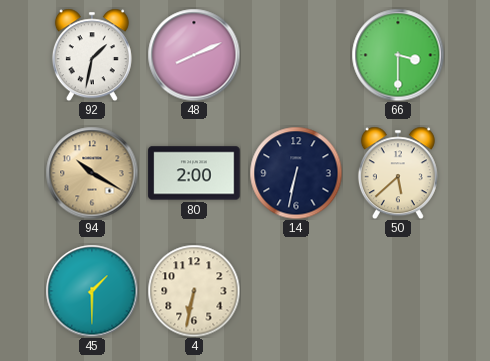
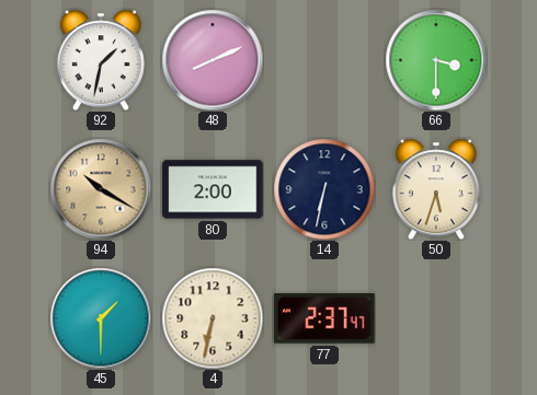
50: 5:38 -> 5:33 (436, 189)
77: none -> 2:37 (324, 318)
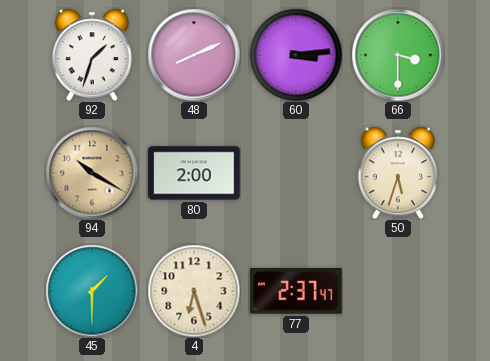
92: 1:32 -> 1:33 (92, 55)
60: none -> 3:14 (296, 55)
14: 6:32 -> none (324, 189)
4: 6:32 -> 6:27 (194, 291)
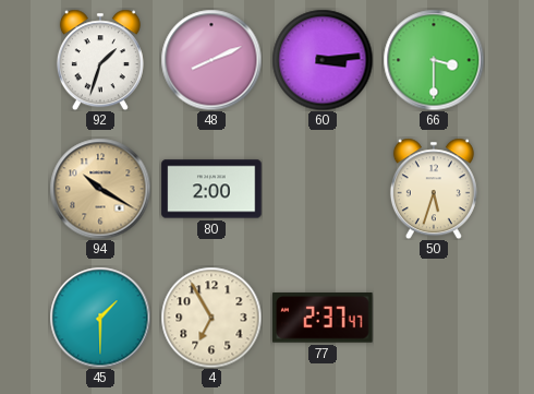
4: 6:27 -> 6:55 (211, 318)
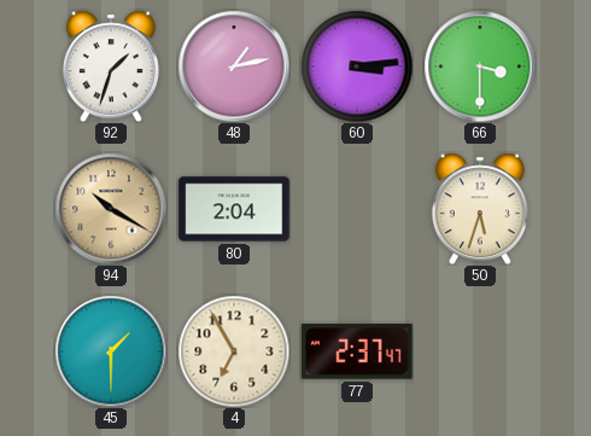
48: 8:11 -> 1:13 (234, 66)
80: 2:00 -> 2:04 (234, 209)
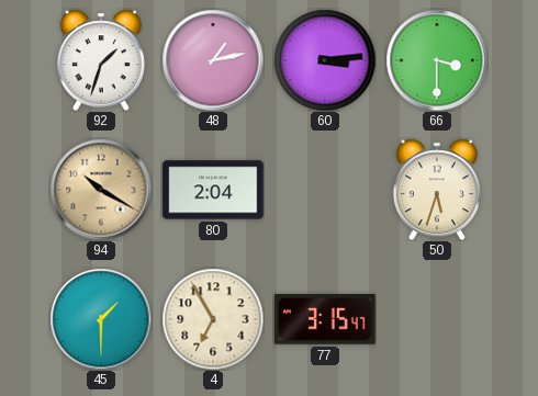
77: 2:37 -> 3:15 (325, 319)
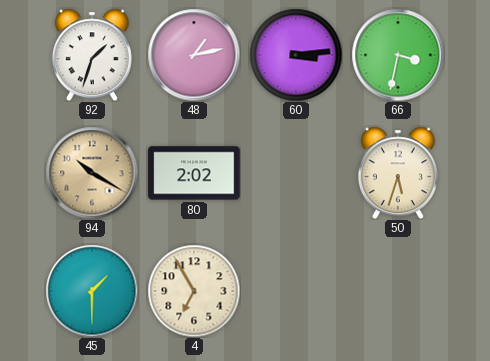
66: 3:30 -> 3:32 (398, 55)
80: 2:04 -> 2:02 (194, 173)
77: 3:15 -> none (325, 319)
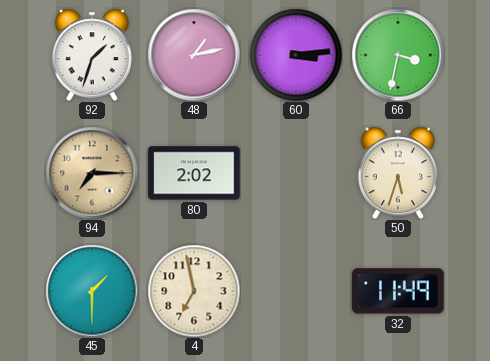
94: 10:20 -> 7:15 (92, 173)
4: 6:55 -> 6:58 (194, 291)
32: none -> 11:49 (398, 291)
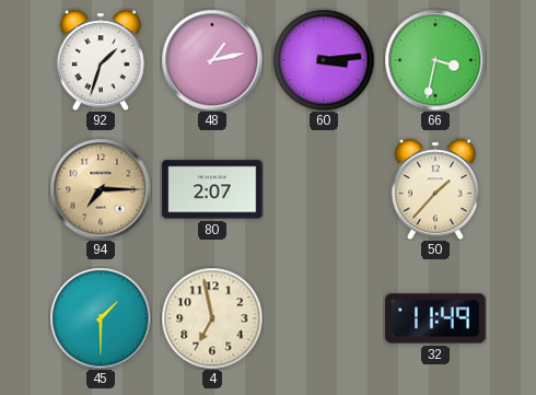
80: 2:02 -> 2:07 (212, 189)
50: 5:33 -> 1:37 (435, 189)
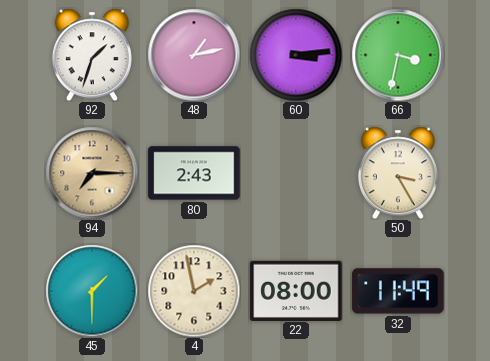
80: 2:07 -> 2:43 (194, 173)
50: 1:37 -> 3:25 (398, 173)
4: 6:58 -> 1:58 (194, 291)
22: none -> 08:00 (296, 290)
